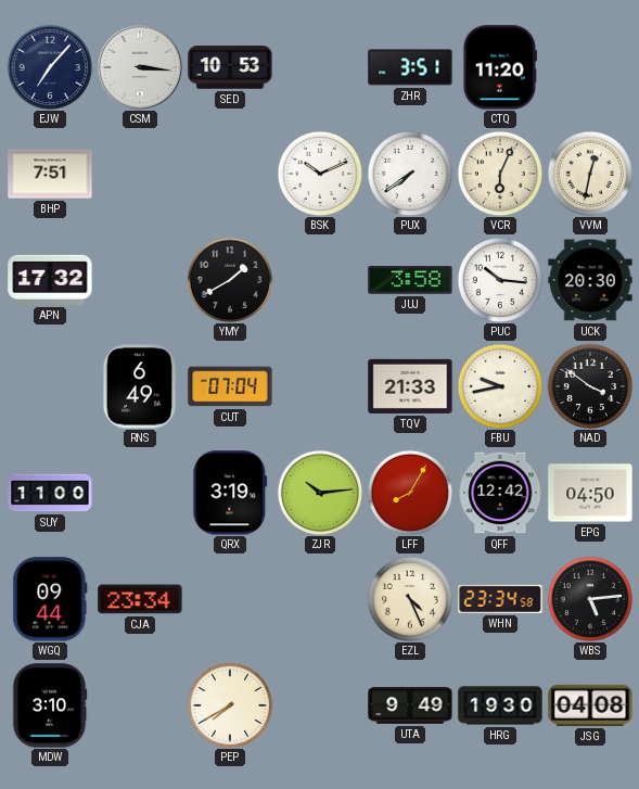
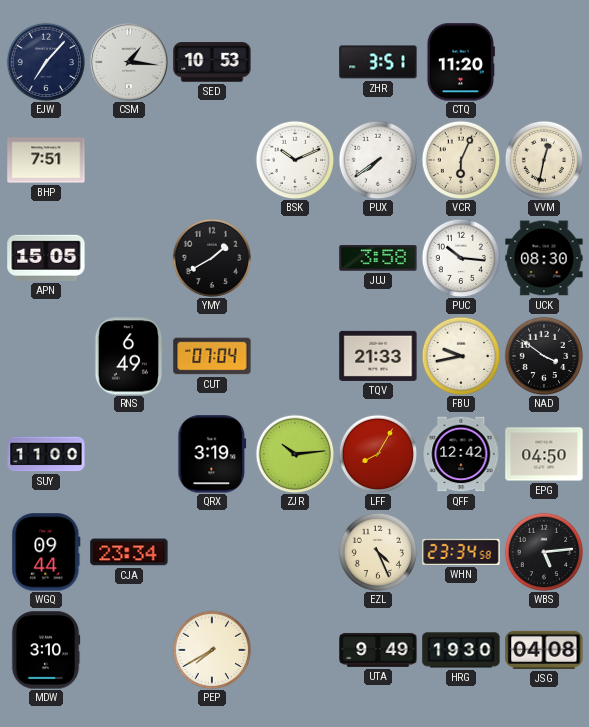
CSM: 3:16 -> 1:16 (129, 62)
APN: 17:32 -> 15:05 (46, 258)
UCK: 20:30 -> 08:30 (544, 258)
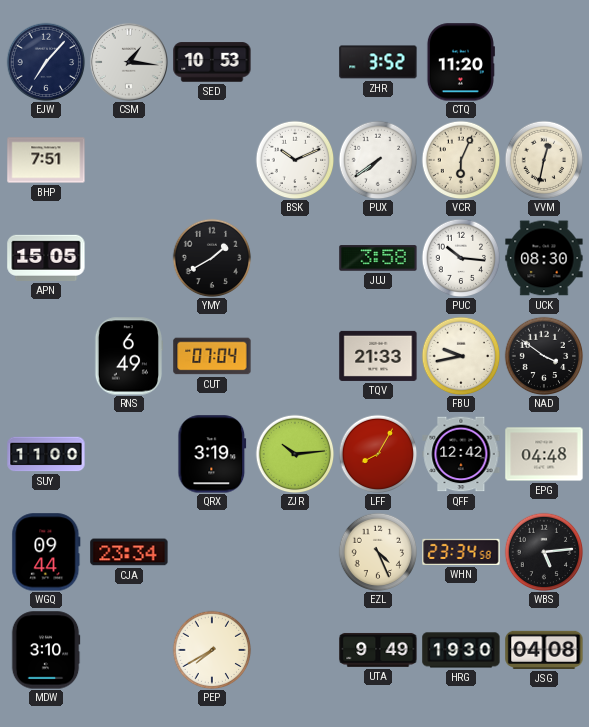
ZHR: 3:51 -> 3:52 (378, 62)
EPG: 04:50 -> 04:48 (544, 454)
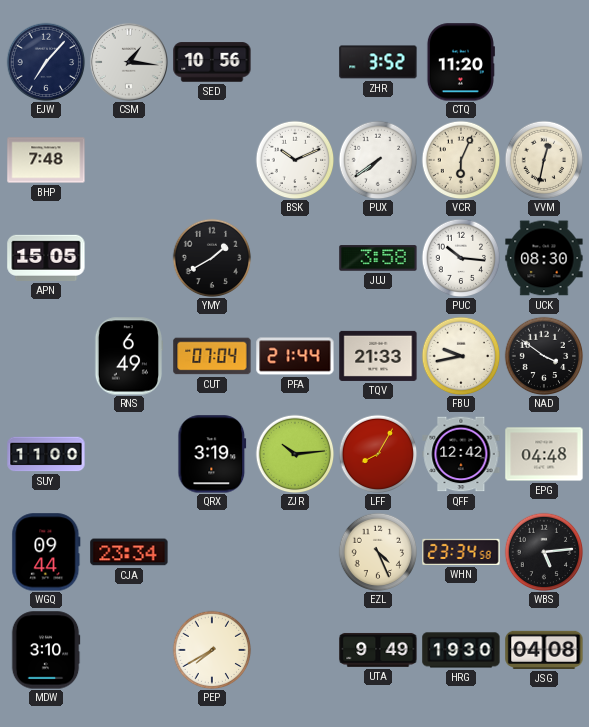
SED: 10:53 -> 10:56 (212, 62)
BHP: 7:51 -> 7:48 (46, 160)
PFA: none -> 21:44 (295, 356)
